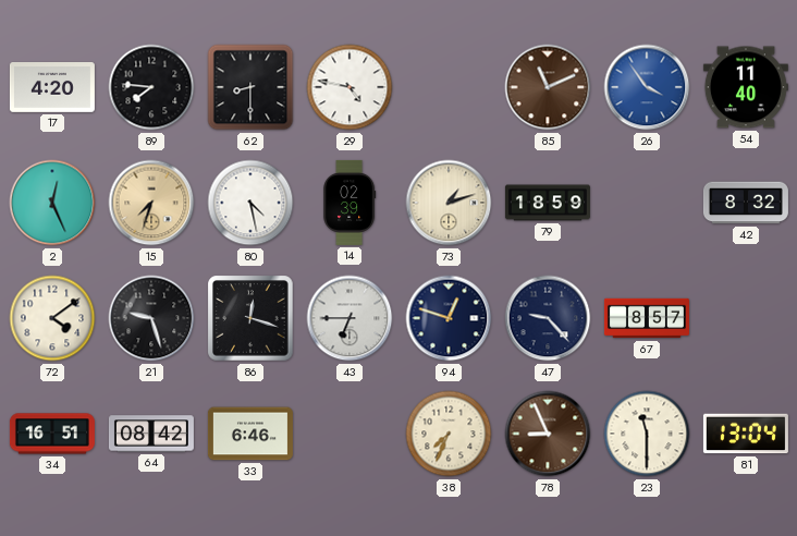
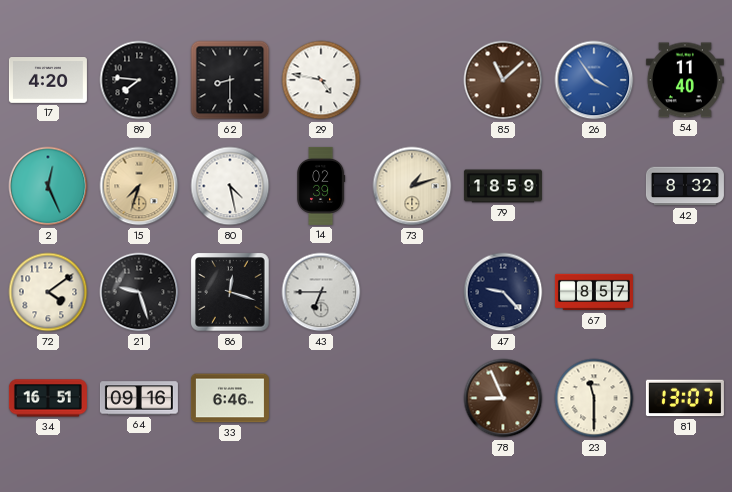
85: 11:11 -> 11:08 (503, 80)
94: 12:48 -> none (449, 318)
64: 08:42 -> 09:16 (139, 398)
38: 7:34 -> none (449, 434)
81: 13:04 -> 13:07 (685, 398)
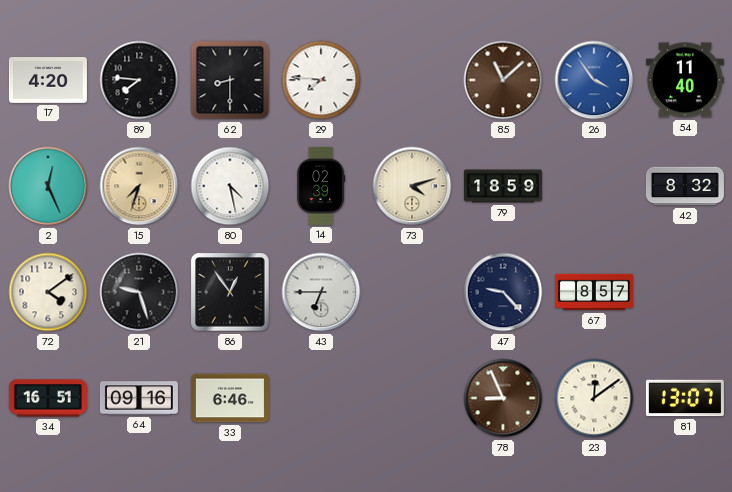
29: 4:47 -> 7:46 (321, 80)
73: 1:12 -> 4:12 (412, 186)
86: 12:18 -> 12:54 (230, 292)
23: 11:30 -> 12:09 (594, 398)
